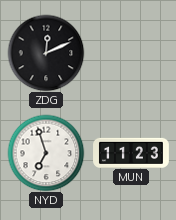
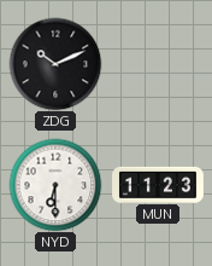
ZDG: 12:11 -> 10:11 (55, 64)
NYD: 6:57 -> 6:30 (55, 185)
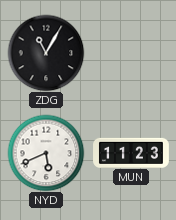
ZDG: 10:11 -> 11:05 (46, 53)
NYD: 6:30 -> 5:41 (46, 153)
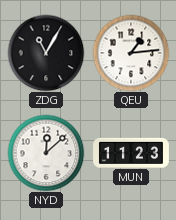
QEU: none -> 1:14 (131, 53)
NYD: 5:41 -> 12:08 (46, 153)
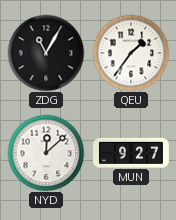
QEU: 1:14 -> 1:36 (131, 53)
MUN: 11:23 -> 9:27 (131, 152)
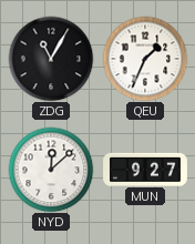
QEU: 1:36 -> 1:34 (145, 59)
